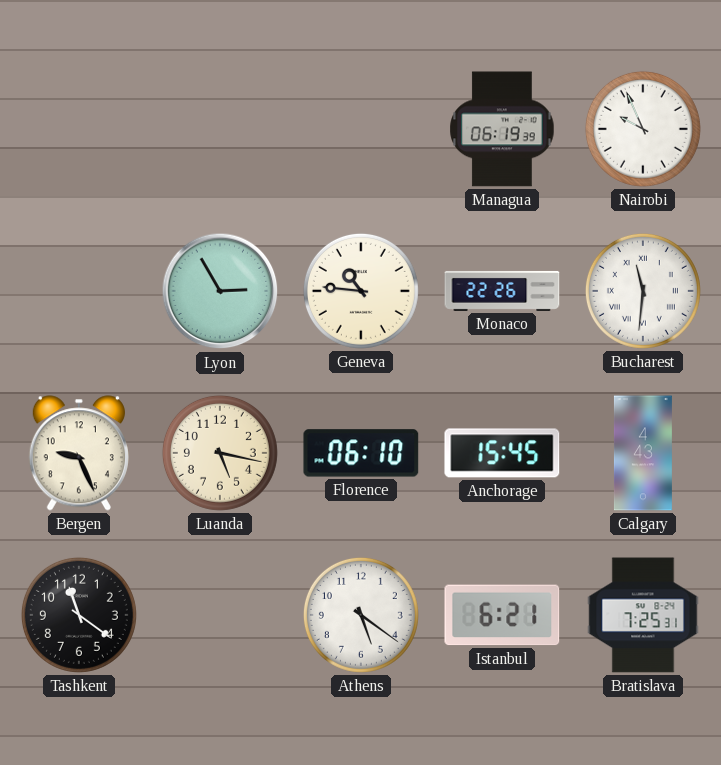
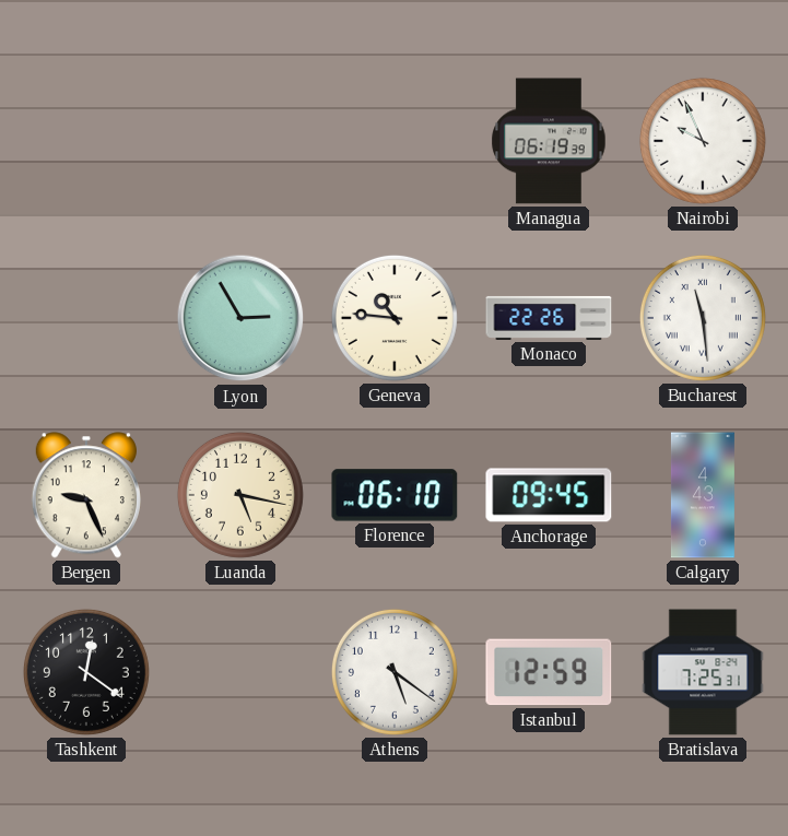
Bucharest: 11:31 -> 11:29 (703, 318)
Anchorage: 15:45 -> 09:45 (549, 495)
Tashkent: 11:21 -> 12:21 (86, 672)
Istanbul: 6:21 -> 12:59 (549, 672)
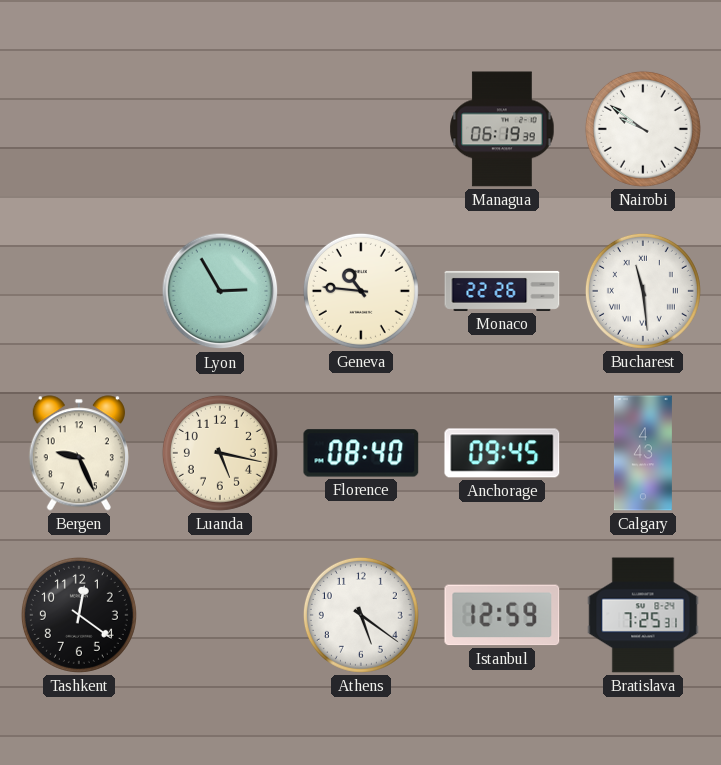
Nairobi: 9:56 -> 9:51 (643, 129)
Florence: 06:10 -> 08:40 (361, 453)
